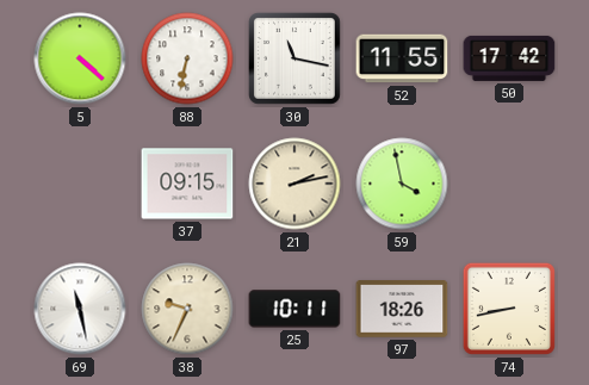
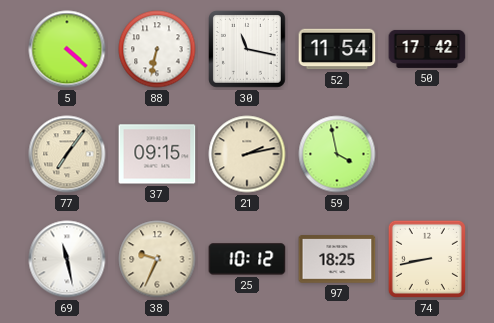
52: 11:55 -> 11:54 (337, 49)
77: none -> 7:06 (67, 154)
25: 10:11 -> 10:12 (247, 259)
97: 18:26 -> 18:25 (337, 259)
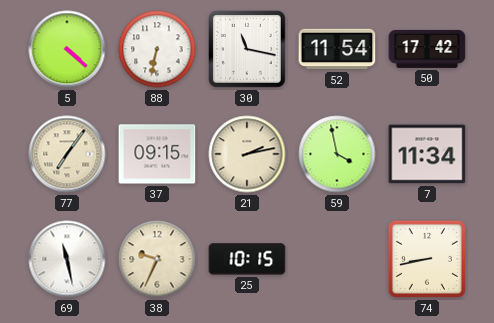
7: none -> 11:34 (427, 154)
25: 10:12 -> 10:15 (247, 259)
97: 18:25 -> none (337, 259)
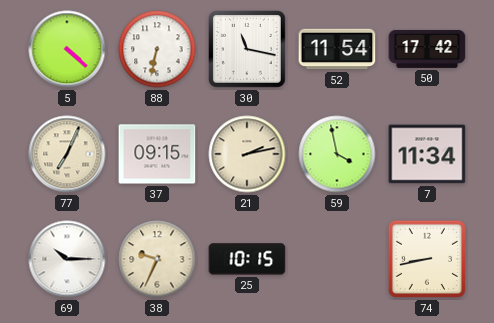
77: 7:06 -> 7:04 (67, 154)
69: 11:28 -> 10:15 (67, 259)
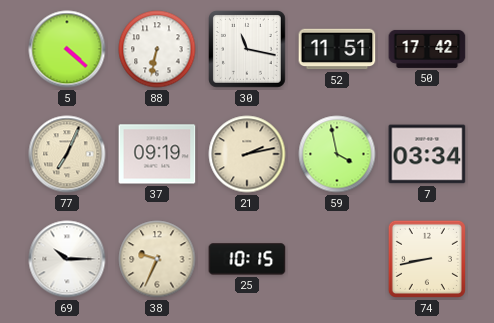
52: 11:54 -> 11:51 (337, 49)
37: 09:15 -> 09:19 (157, 154)
7: 11:34 -> 03:34 (427, 154)
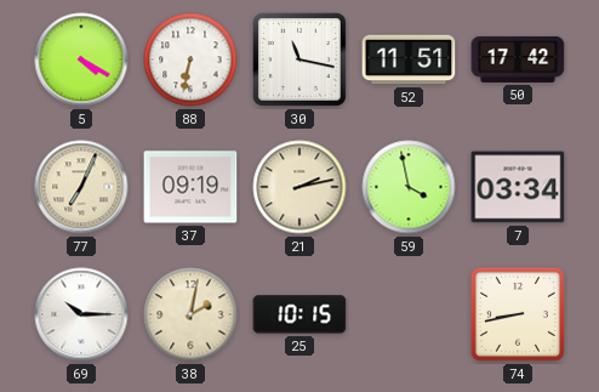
5: 4:22 -> 4:20 (81, 59)
38: 9:34 -> 2:02 (190, 314)
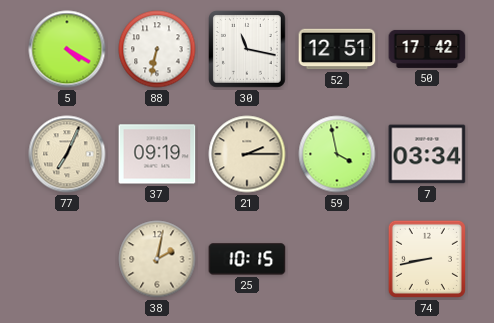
52: 11:51 -> 12:51 (337, 49)
21: 2:13 -> 2:15 (247, 154)
69: 10:15 -> none (81, 314)
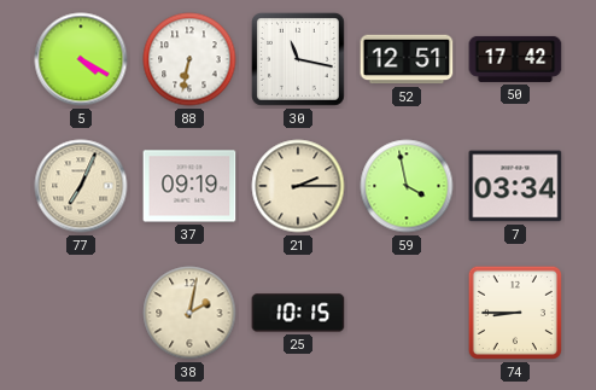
74: 8:43 -> 8:45 (515, 313)
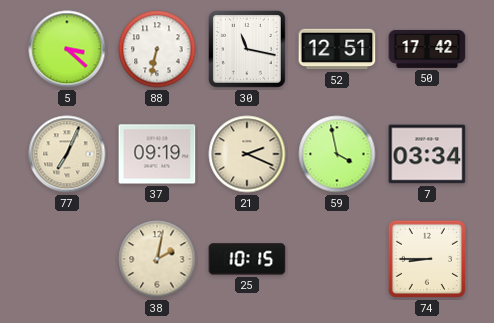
5: 4:20 -> 3:22 (67, 49)
21: 2:15 -> 2:19 (247, 154)
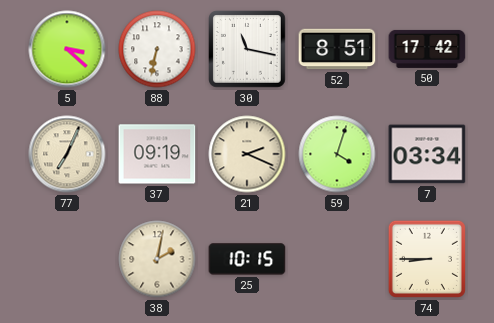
52: 12:51 -> 8:51 (337, 49)
59: 3:58 -> 4:03 (337, 154)
